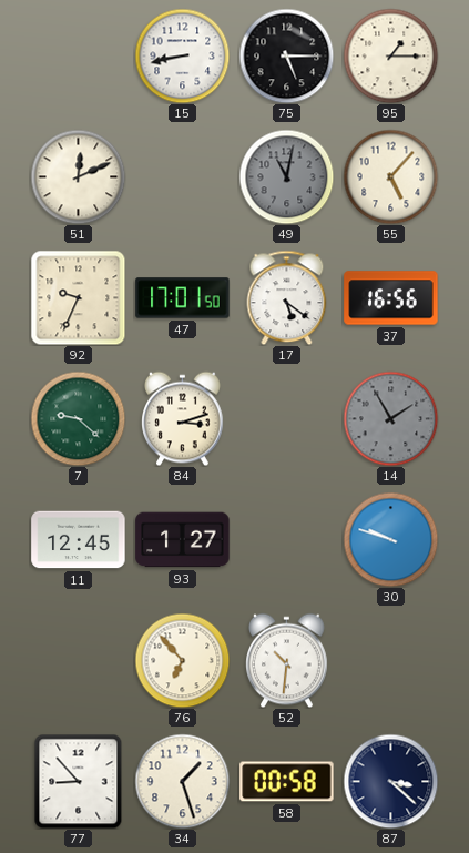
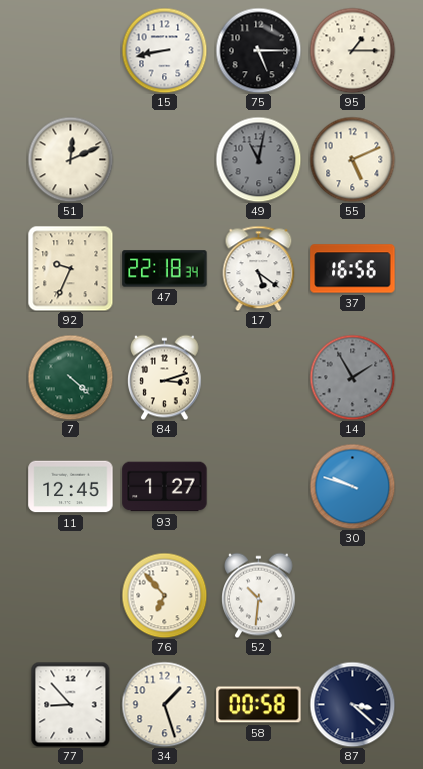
55: 5:07 -> 5:11 (352, 159)
47: 17:01 -> 22:18 (165, 269)
7: 9:22 -> 4:22 (70, 377)
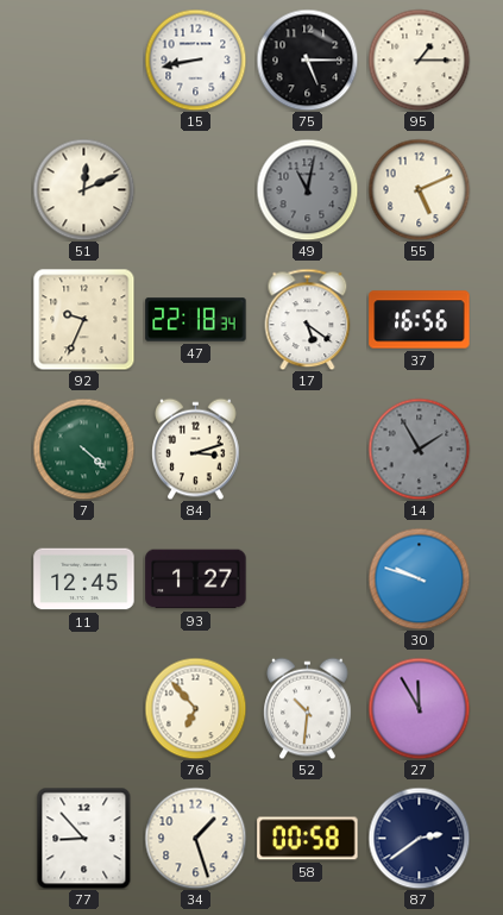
27: none -> 11:55 (419, 708)
87: 3:22 -> 2:39 (419, 838)
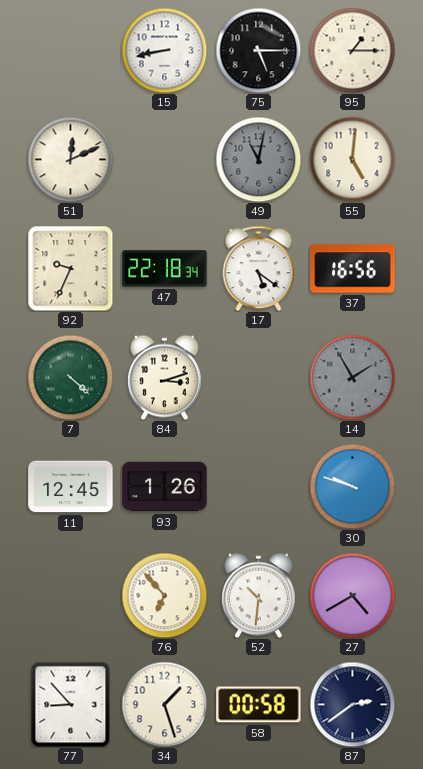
55: 5:11 -> 5:01 (352, 159)
93: 1:27 -> 1:26 (165, 487)
27: 11:55 -> 4:40 (352, 595)
